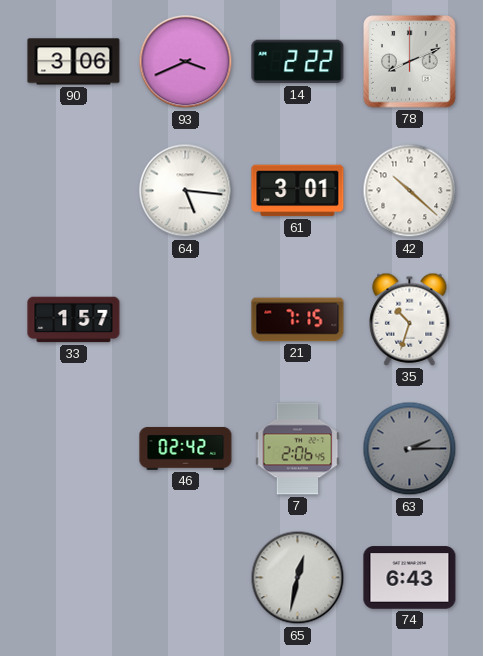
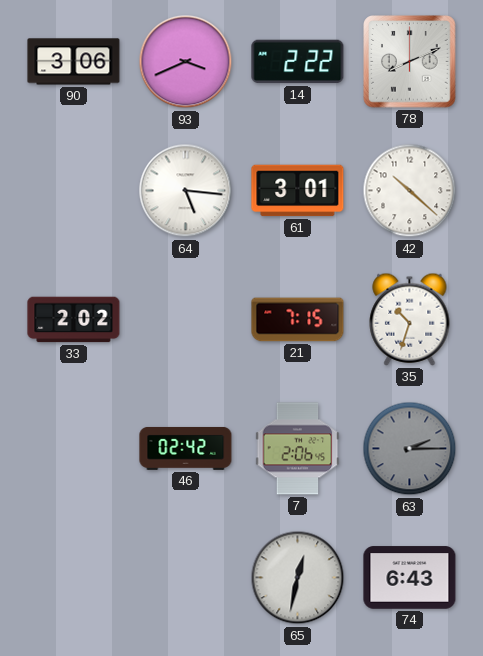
33: 1:57 -> 2:02 (74, 320)
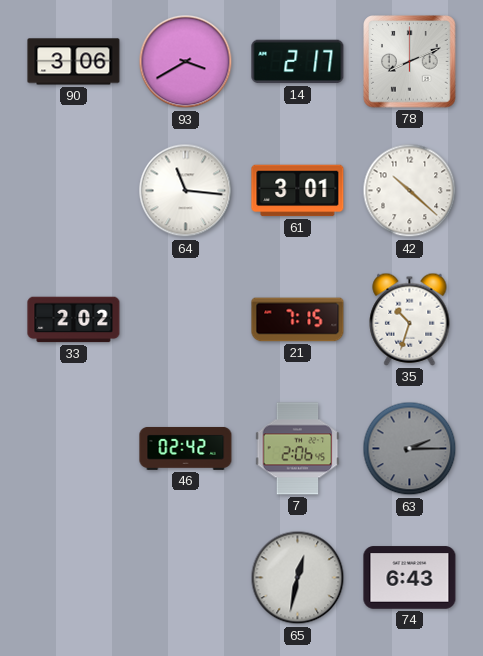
93: 3:41 -> 3:40 (186, 62)
14: 2:22 -> 2:17 (298, 62)
64: 5:16 -> 11:16 (186, 191)
